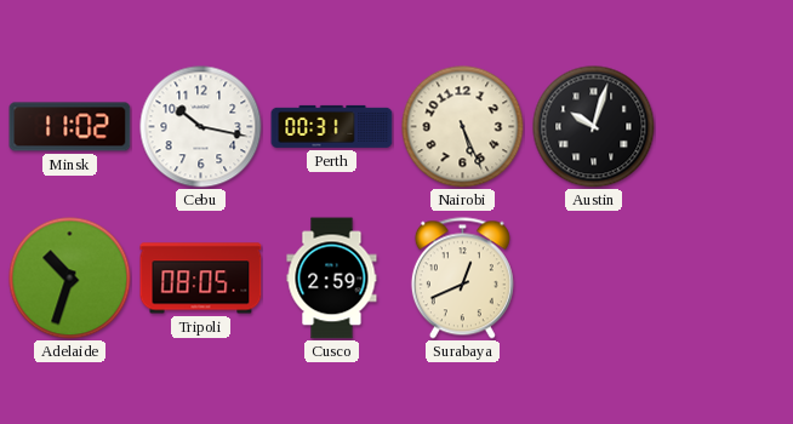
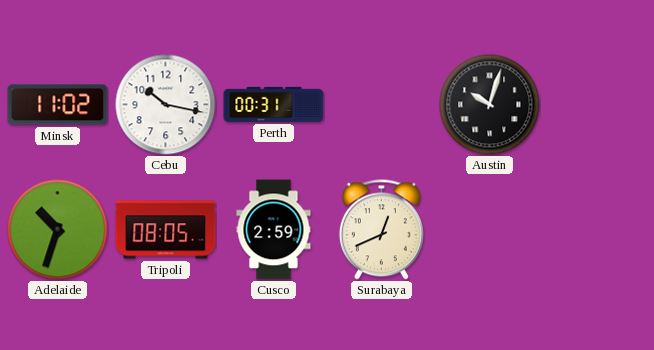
Nairobi: 5:26 -> none (463, 127)
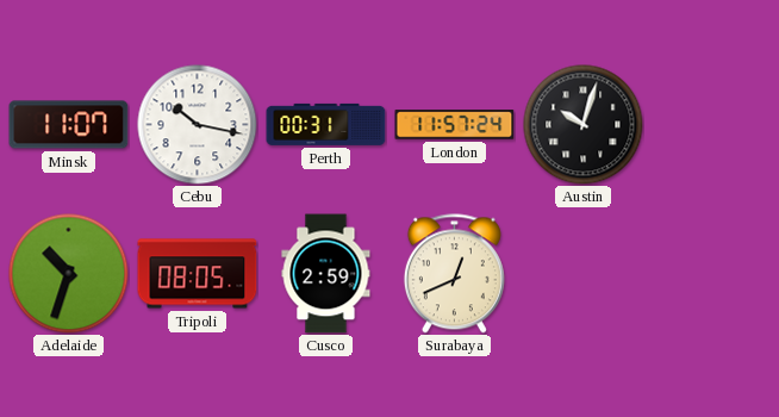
Minsk: 11:02 -> 11:07 (69, 125)
London: none -> 11:57 (455, 125)
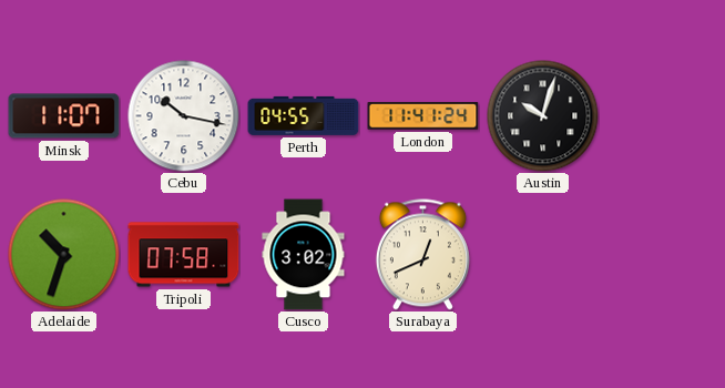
Perth: 00:31 -> 04:55 (304, 115)
London: 11:57 -> 11:41 (423, 116)
Tripoli: 08:05 -> 07:58 (184, 255)
Cusco: 2:59 -> 3:02 (304, 255)
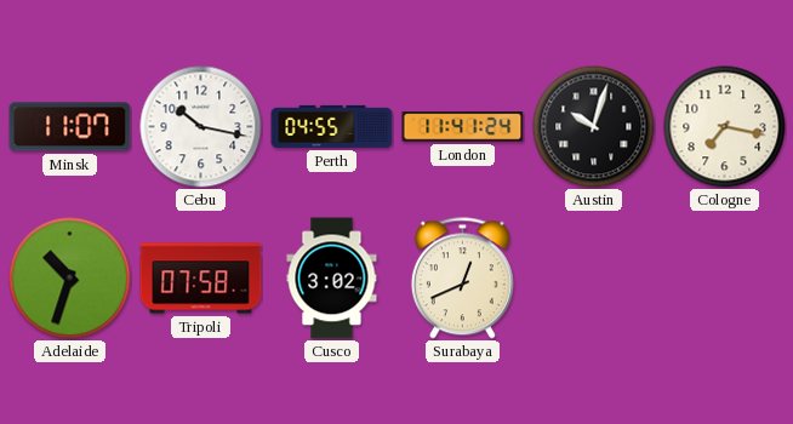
Cologne: none -> 7:17 (725, 127)
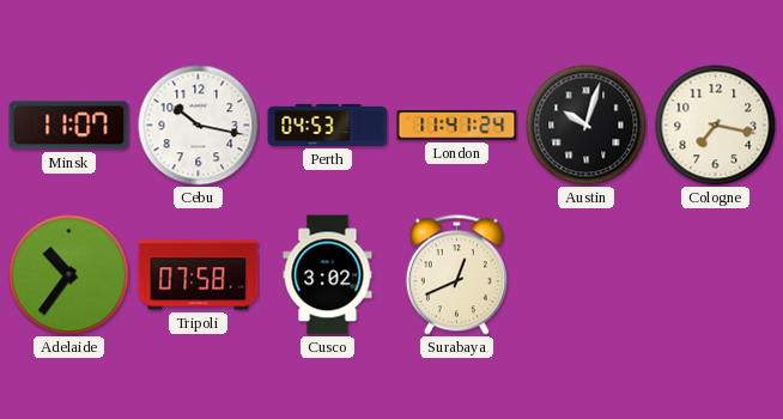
Perth: 04:55 -> 04:53 (328, 125)
Adelaide: 10:33 -> 10:36 (69, 275)
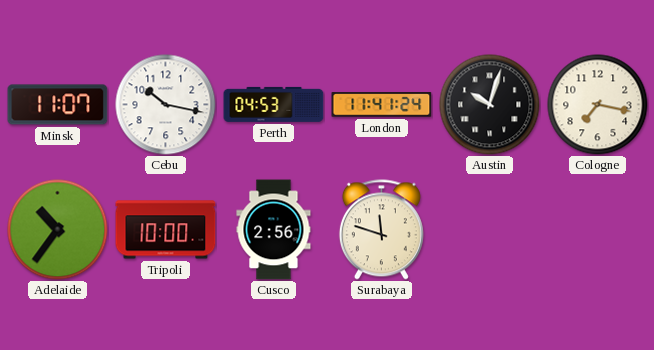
Tripoli: 07:58 -> 10:00 (166, 230)
Cusco: 3:02 -> 2:56 (274, 230)
Surabaya: 12:41 -> 11:48 (381, 230)
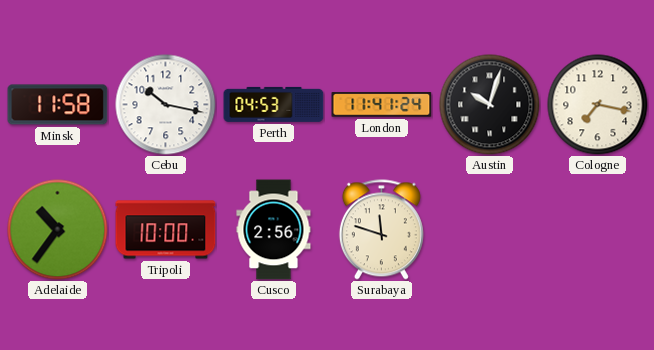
Minsk: 11:07 -> 11:58 (58, 105)
